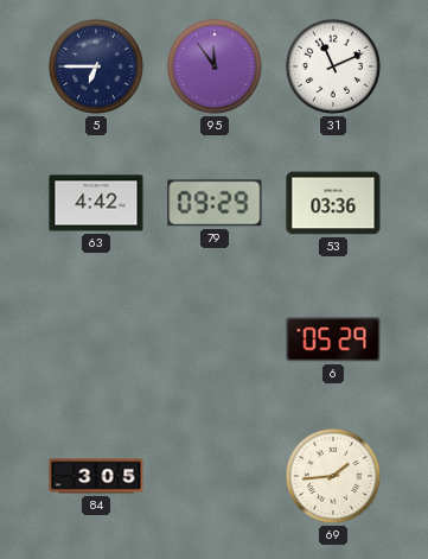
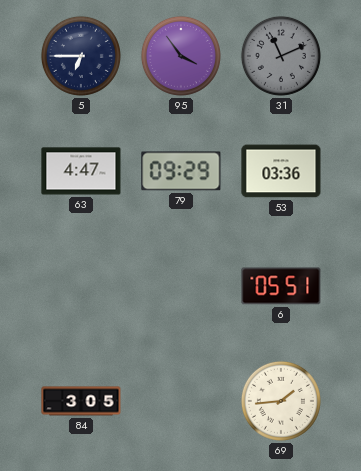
95: 11:54 -> 3:54 (181, 56)
31 dial: white -> grey (281, 56)
63: 4:42 -> 4:47 (81, 171)
6: 05:29 -> 05:51 (281, 286)
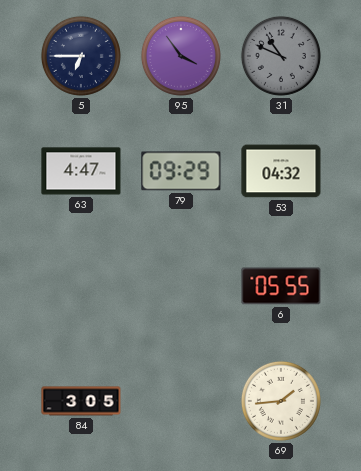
31: 11:11 -> 10:49 (281, 56)
53: 03:36 -> 04:32 (281, 171)
6: 05:51 -> 05:55 (281, 286)
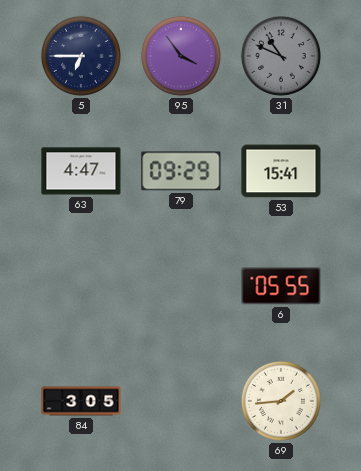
53: 04:32 -> 15:41 (281, 171)
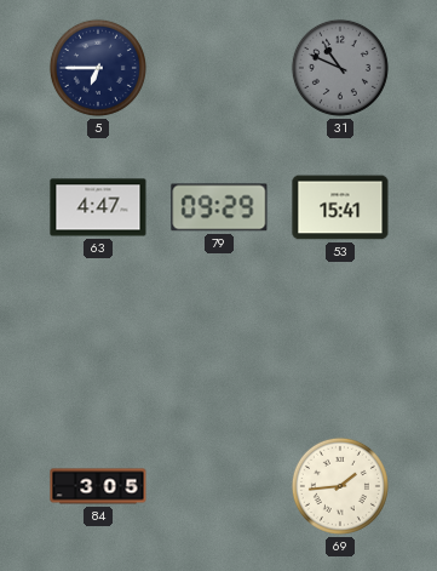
95: 3:54 -> none (181, 56)
6: 05:55 -> none (281, 286)
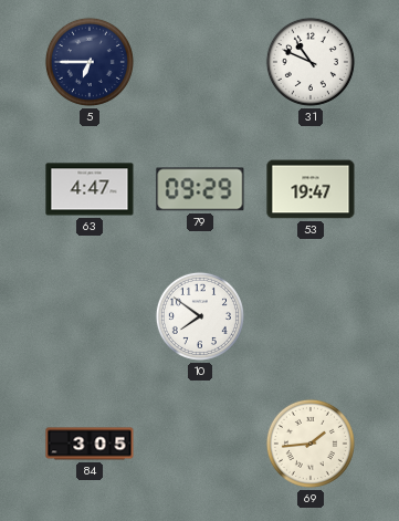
31 dial: grey -> white (311, 62)
53: 15:41 -> 19:47 (311, 189)
10: none -> 7:51 (200, 316)
